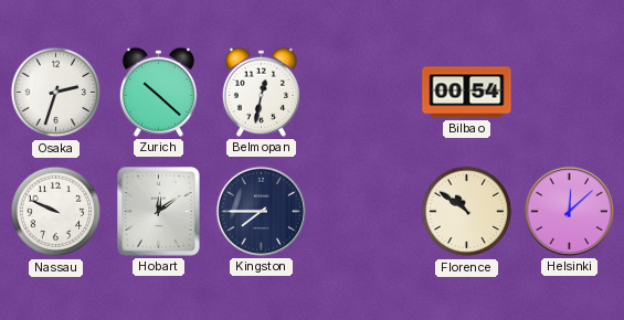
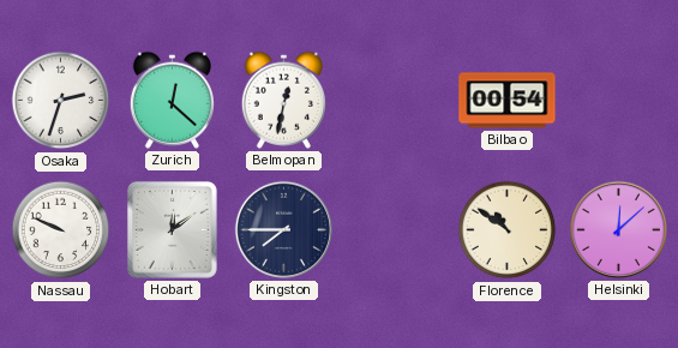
Zurich: 10:22 -> 12:22 (172, 100)
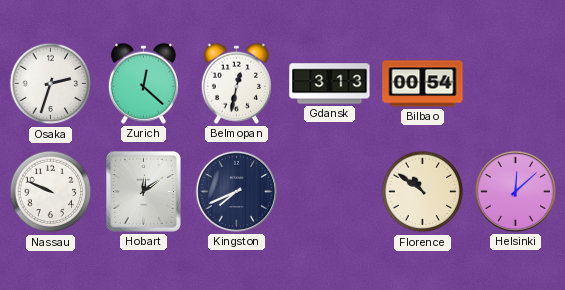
Gdansk: none -> 3:13 (330, 84)
Kingston: 7:45 -> 7:41 (236, 191)
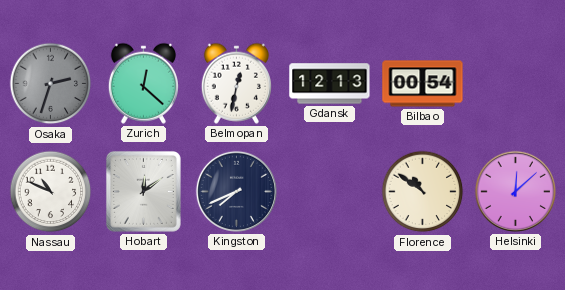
Osaka dial: white -> grey (51, 84)
Gdansk: 3:13 -> 12:13 (330, 84)
Nassau: 9:49 -> 10:49 (51, 192)
